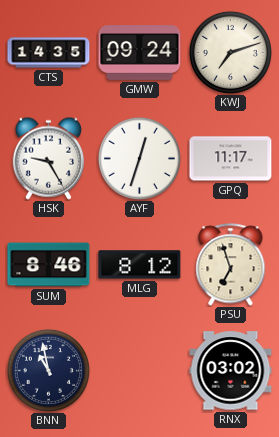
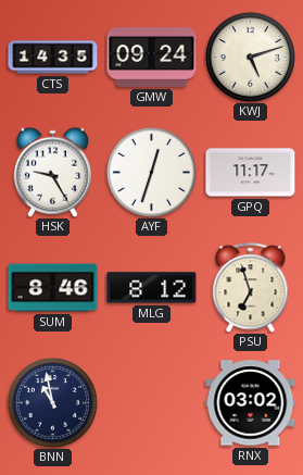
KWJ: 7:12 -> 5:12 (250, 57)
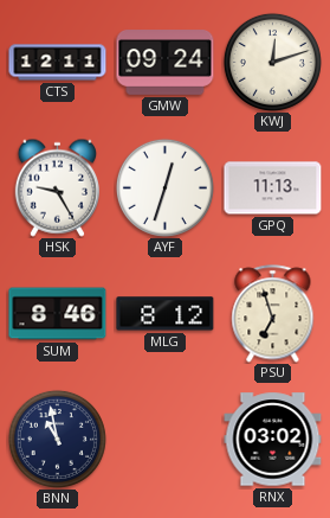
CTS: 14:35 -> 12:11 (58, 63)
KWJ: 5:12 -> 12:12 (272, 62)
GPQ: 11:17 -> 11:13 (273, 188)
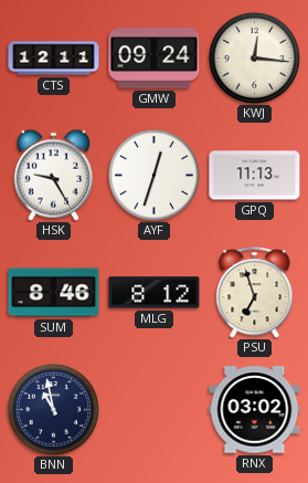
KWJ: 12:12 -> 12:16 (254, 57)
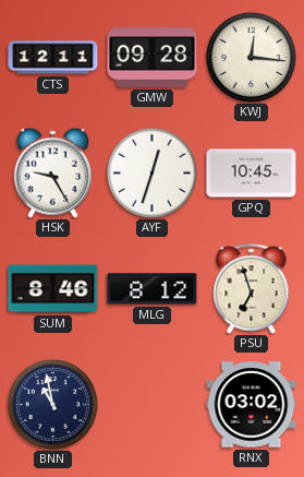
GMW: 09:24 -> 09:28 (153, 58)
GPQ: 11:13 -> 10:45 (252, 174)
